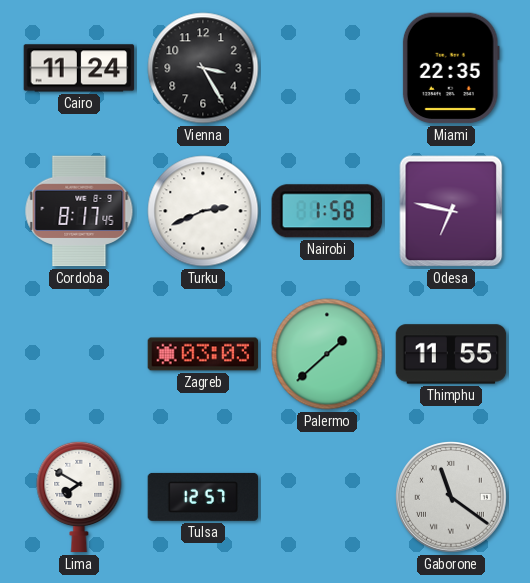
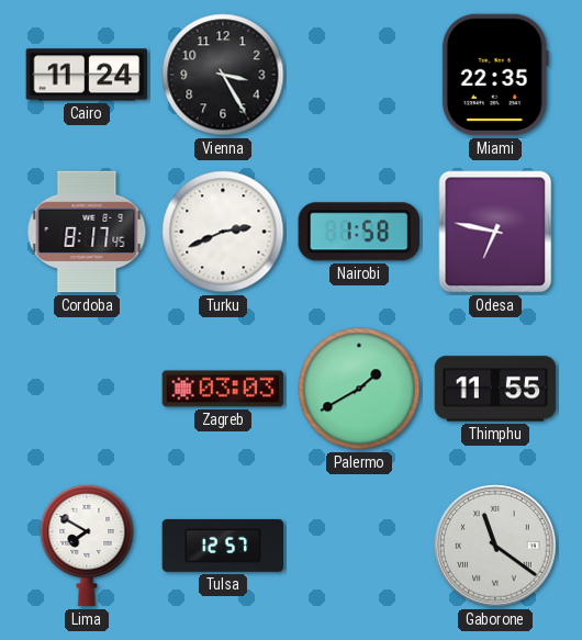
Palermo: 1:38 -> 1:40 (359, 389)
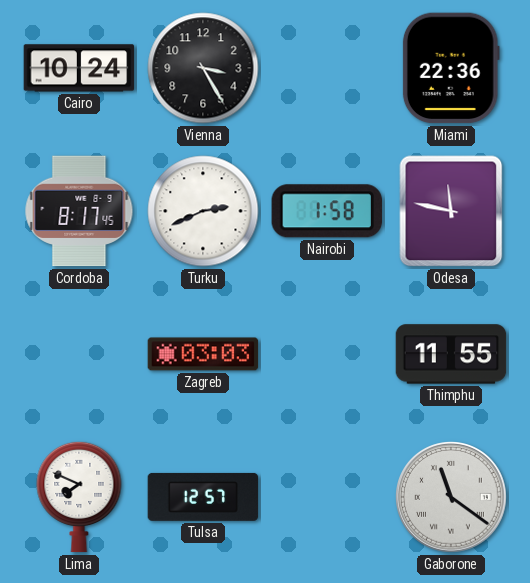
Cairo: 11:24 -> 10:24 (79, 68)
Miami: 22:35 -> 22:36 (451, 68)
Odesa: 6:47 -> 11:47 (451, 211)
Palermo: 1:40 -> none (359, 389)
Lima: 7:50 -> 7:49 (79, 497)
